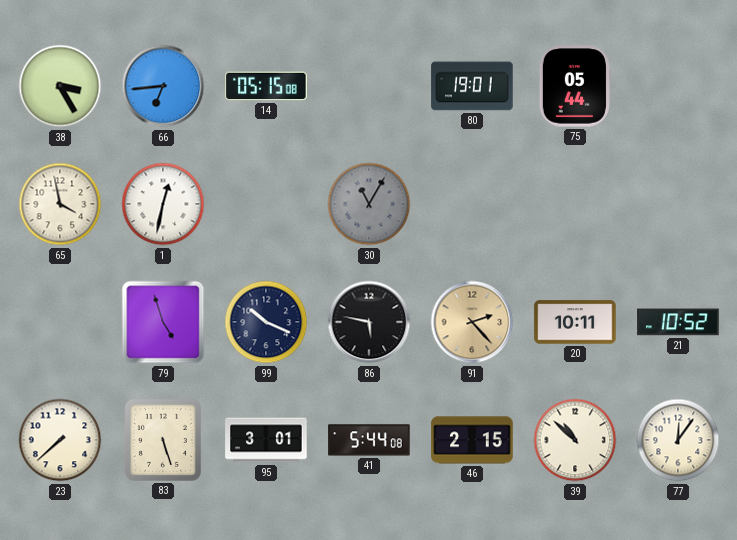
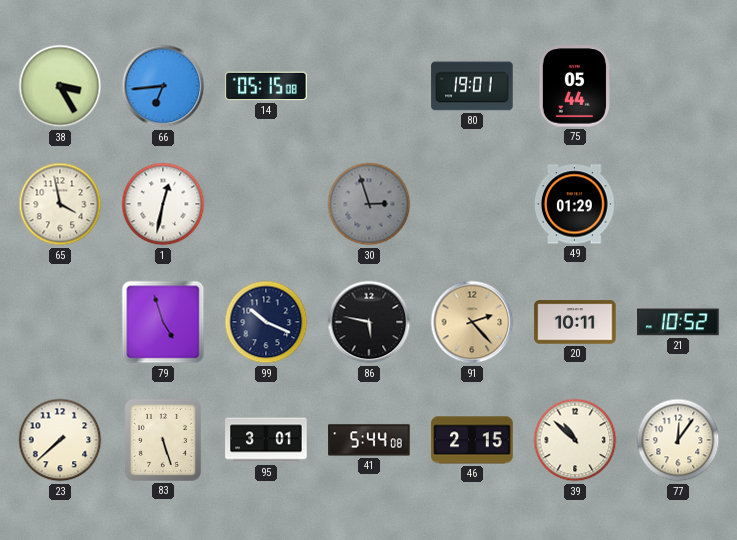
30: 11:05 -> 2:57 (369, 204)
49: none -> 01:29 (576, 204)
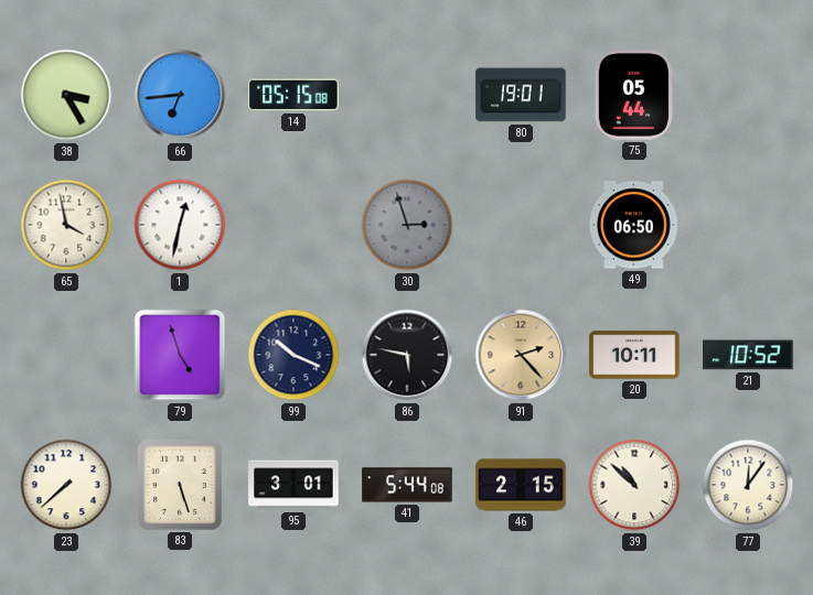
49: 01:29 -> 06:50 (635, 225)
